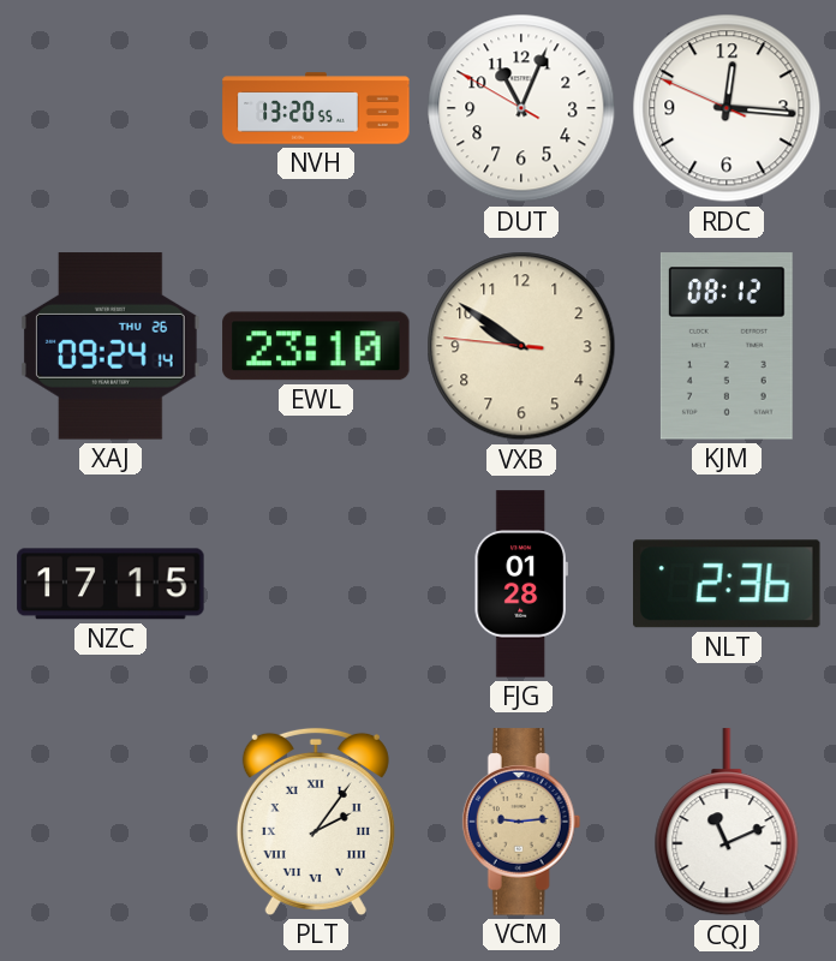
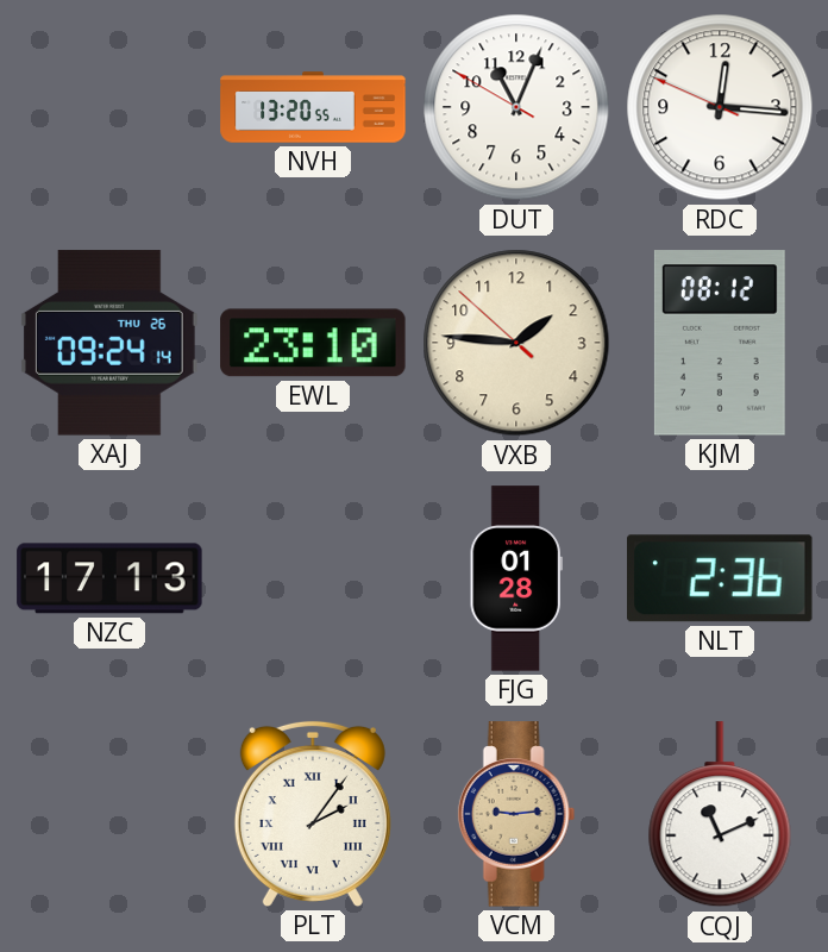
VXB: 9:50 -> 1:45 (516, 343)
NZC: 17:15 -> 17:13 (109, 578)
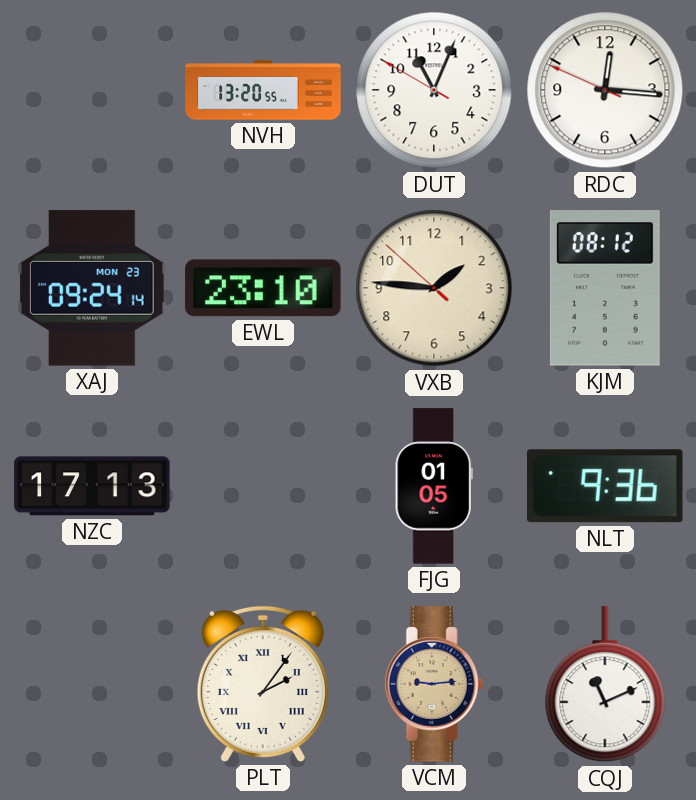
XAJ date: THU 26 -> MON 23 (92, 288)
FJG: 01:28 -> 01:05 (434, 486)
NLT: 2:36 -> 9:36 (606, 486)
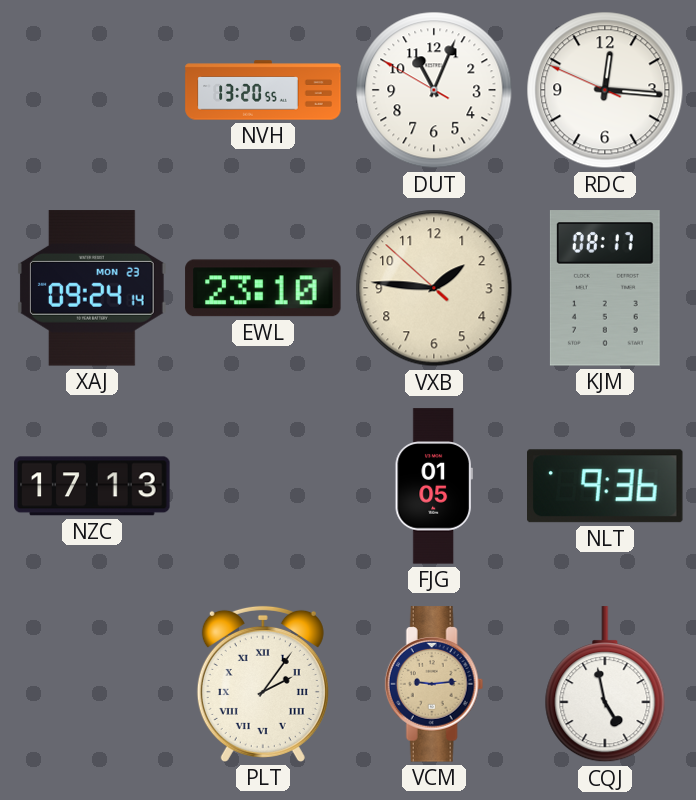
KJM: 08:12 -> 08:17 (605, 288)
CQJ: 11:11 -> 4:58 (605, 685)
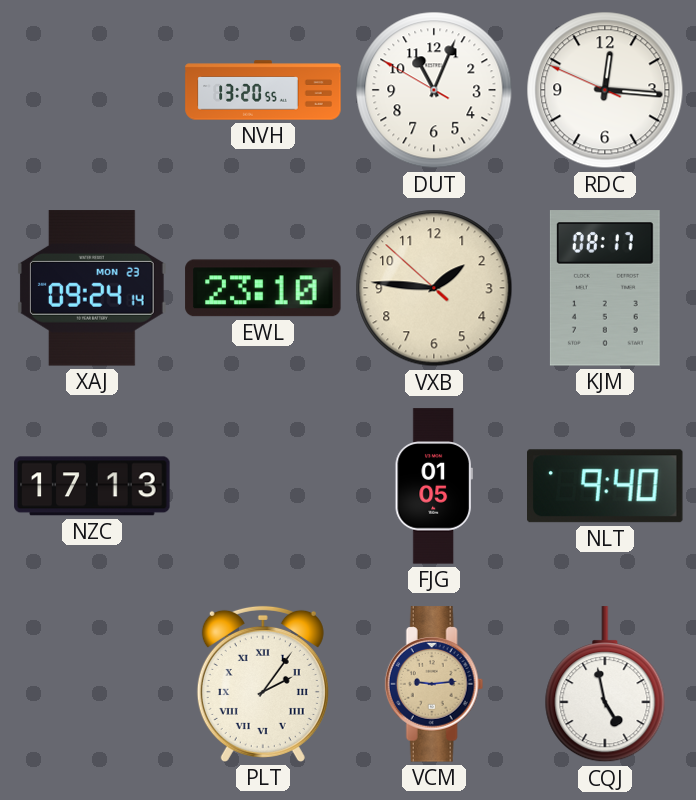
NLT: 9:36 -> 9:40 (606, 486)
